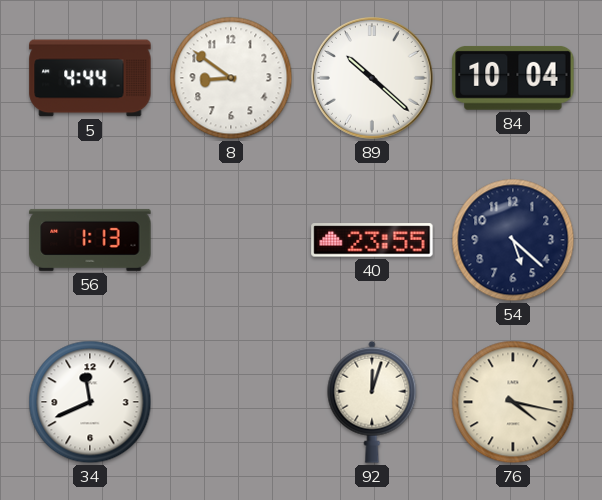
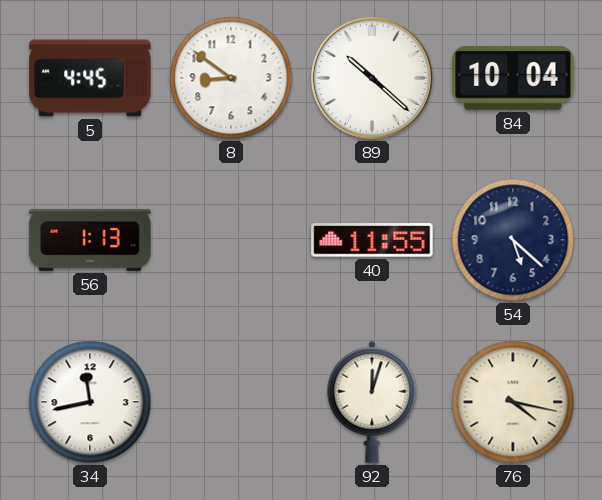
5: 4:44 -> 4:45 (90, 78)
40: 23:55 -> 11:55 (372, 240)
34: 11:41 -> 11:43 (90, 402)
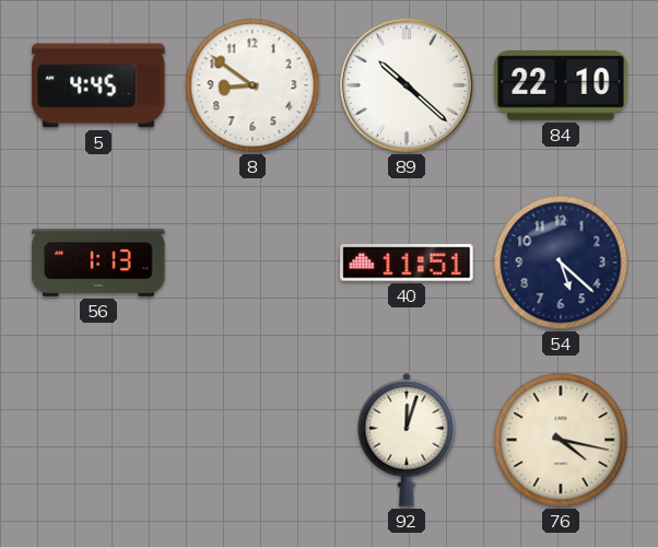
84: 10:04 -> 22:10 (561, 85)
40: 11:55 -> 11:51 (407, 263)
34: 11:43 -> none (90, 402)
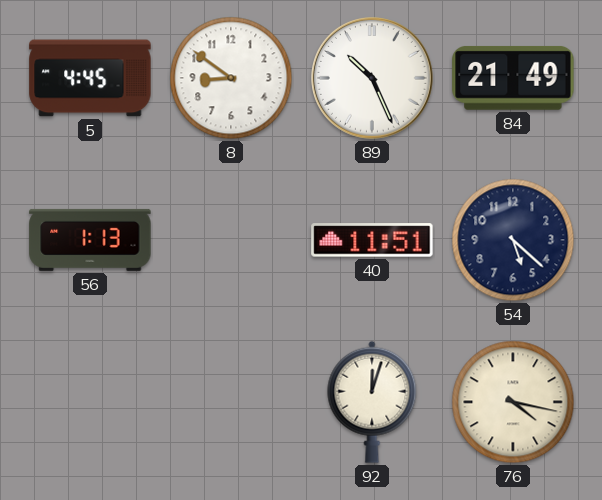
89: 10:22 -> 10:26 (372, 78)
84: 22:10 -> 21:49 (513, 78)
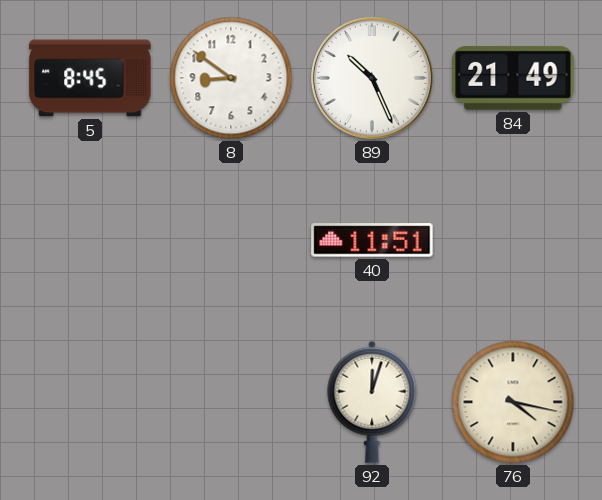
5: 4:45 -> 8:45 (90, 78)
56: 1:13 -> none (90, 240)
54: 5:22 -> none (513, 240)
